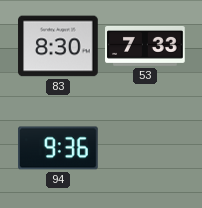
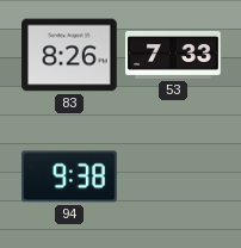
83: 8:30 -> 8:26 (69, 55)
94: 9:36 -> 9:38 (69, 176)
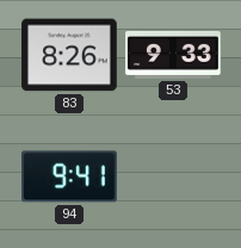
53: 7:33 -> 9:33 (173, 55)
94: 9:38 -> 9:41 (69, 176)
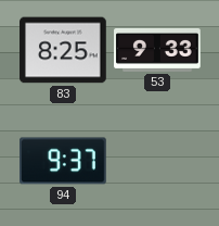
83: 8:26 -> 8:25 (63, 50)
94: 9:41 -> 9:37 (63, 161)
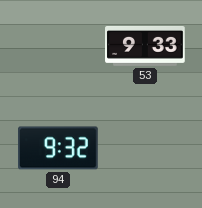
83: 8:25 -> none (63, 50)
94: 9:37 -> 9:32 (58, 148)
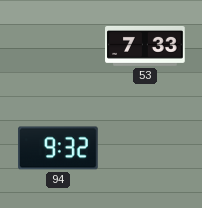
53: 9:33 -> 7:33 (145, 46)
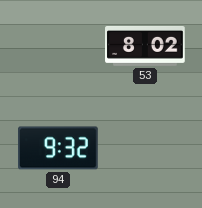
53: 7:33 -> 8:02 (145, 46)
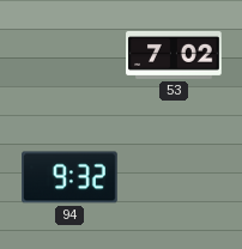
53: 8:02 -> 7:02 (174, 55)
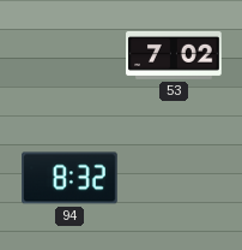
94: 9:32 -> 8:32 (69, 178)
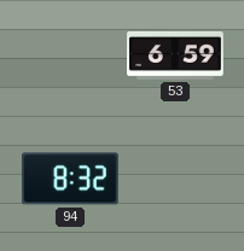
53: 7:02 -> 6:59 (175, 56)
